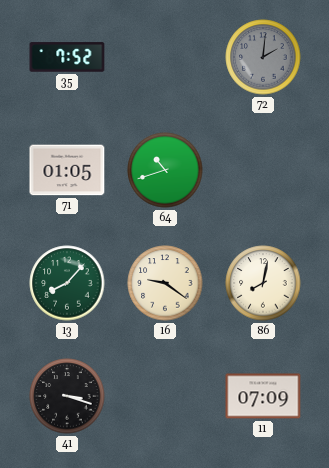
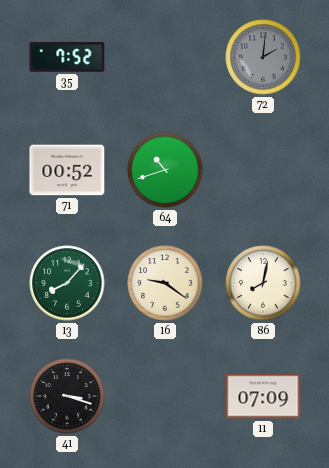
71: 01:05 -> 00:52 (67, 170)
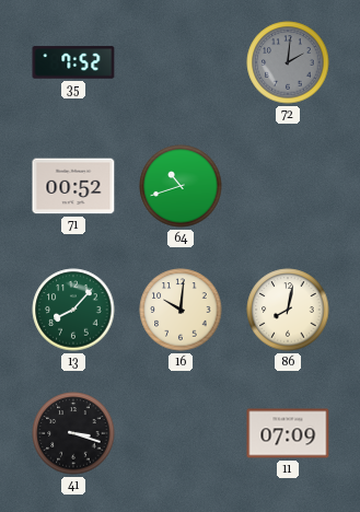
16: 9:21 -> 10:01 (181, 310)
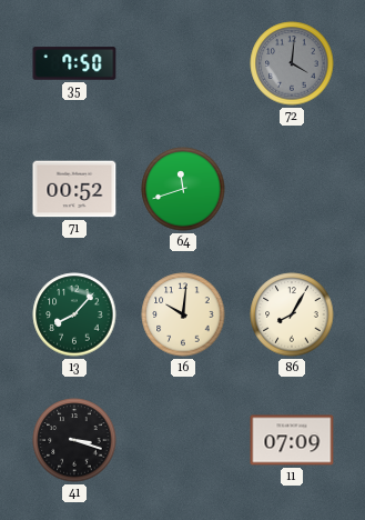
35: 7:52 -> 7:50 (74, 63)
72: 2:01 -> 4:01 (292, 63)
64: 10:42 -> 11:42 (183, 189)
86: 8:02 -> 8:05 (292, 314)
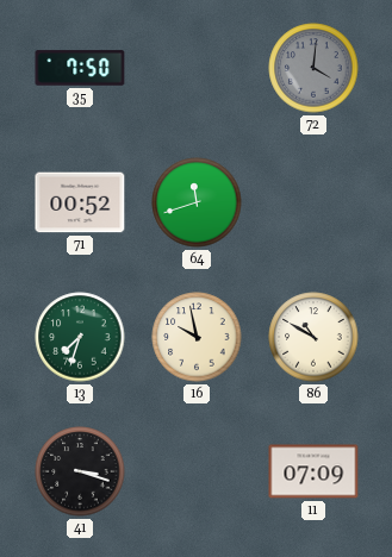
13: 8:07 -> 7:33 (80, 337)
16: 10:01 -> 9:58 (197, 337)
86: 8:05 -> 10:50 (313, 337)
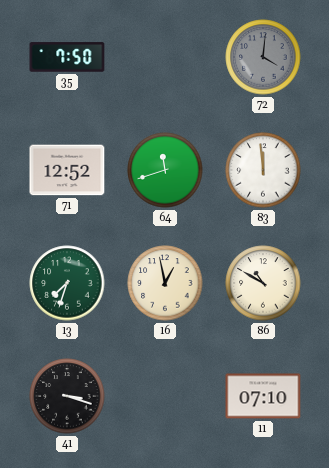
71: 00:52 -> 12:52 (67, 170)
83: none -> 11:59 (263, 170)
16: 9:58 -> 12:58 (165, 283)
11: 07:09 -> 07:10 (263, 396)
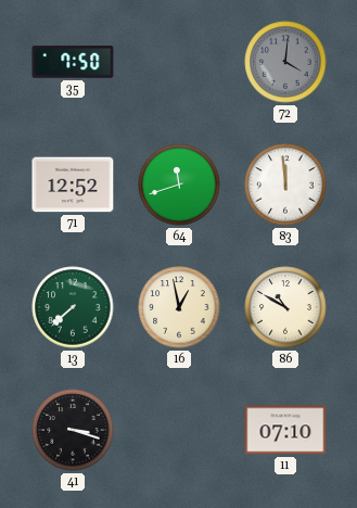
13: 7:33 -> 7:38 (73, 307)
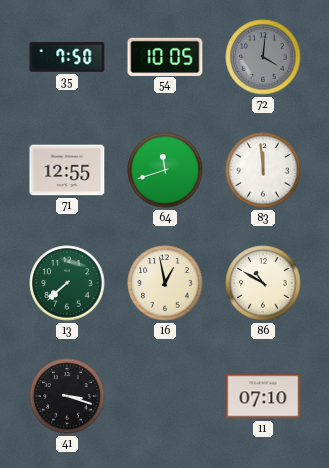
54: none -> 10:05 (165, 56)
71: 12:52 -> 12:55 (67, 170)
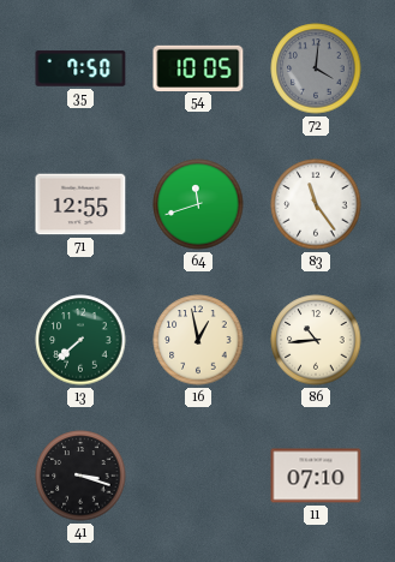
83: 11:59 -> 11:24 (316, 204)
86: 10:50 -> 10:44 (316, 340)
